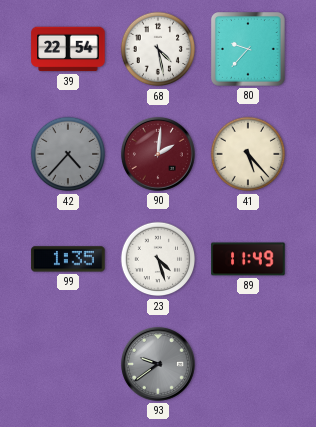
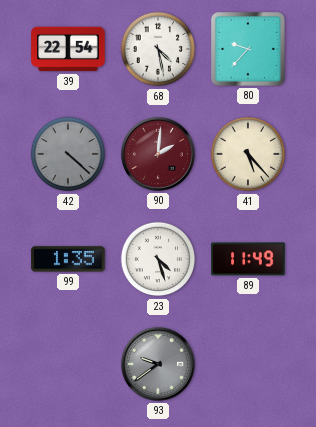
42: 4:37 -> 4:22 (68, 154)
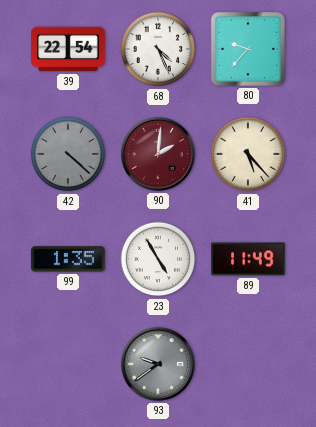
68: 4:28 -> 4:26 (158, 49)
23: 4:27 -> 4:55 (158, 259)
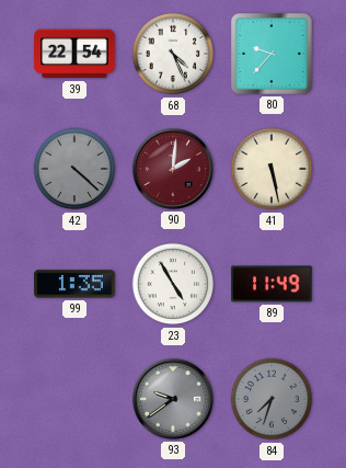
41: 5:23 -> 5:28 (272, 169)
84: none -> 7:33 (272, 399)
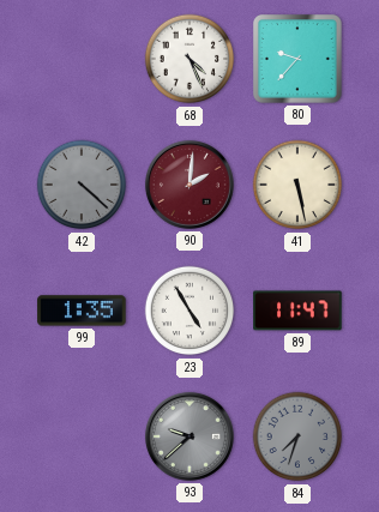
39: 22:54 -> none (74, 54)
89: 11:49 -> 11:47 (297, 311)
93: 9:39 -> 9:38 (189, 436)
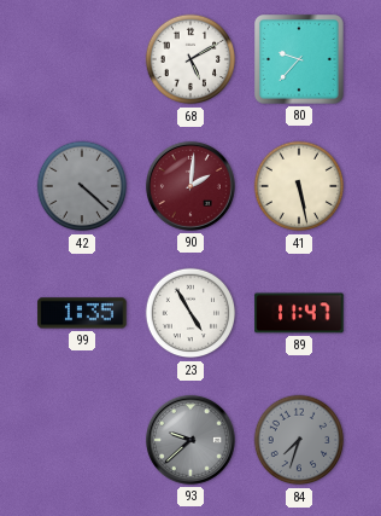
68: 4:26 -> 5:10 (190, 59)
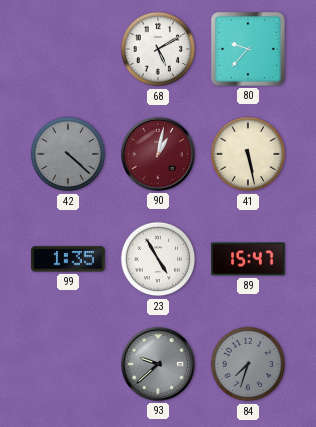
90: 2:01 -> 1:02 (158, 154)
89: 11:47 -> 15:47 (248, 259)
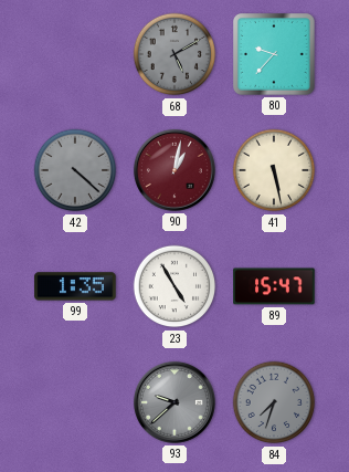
68 dial: white -> grey (174, 54)
